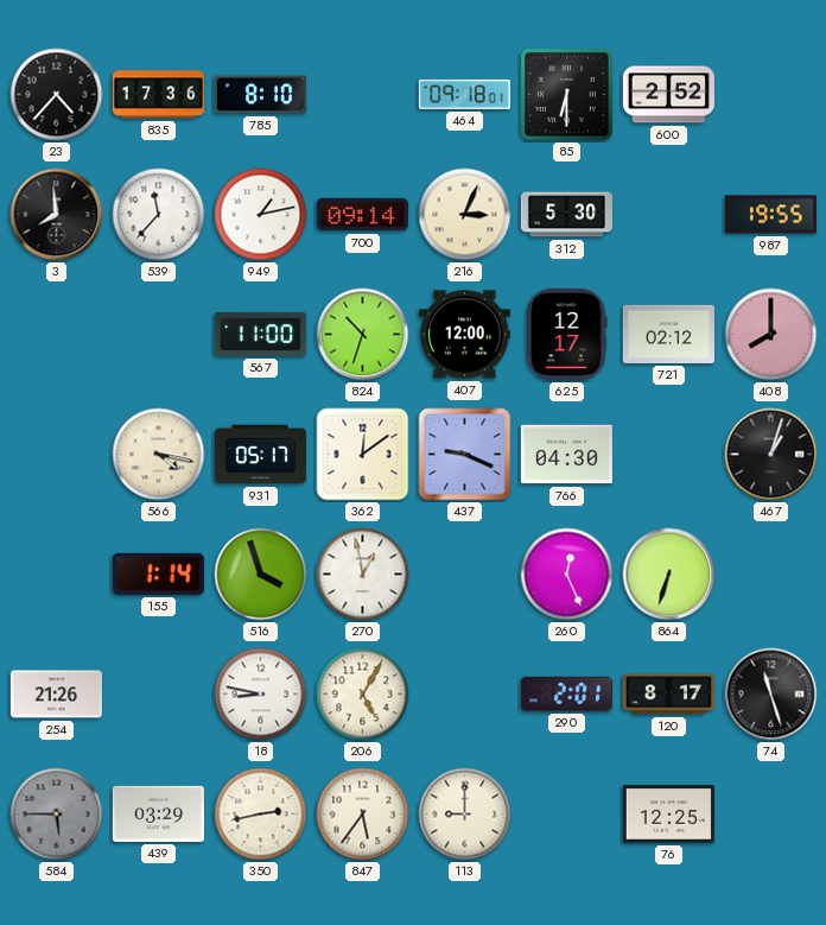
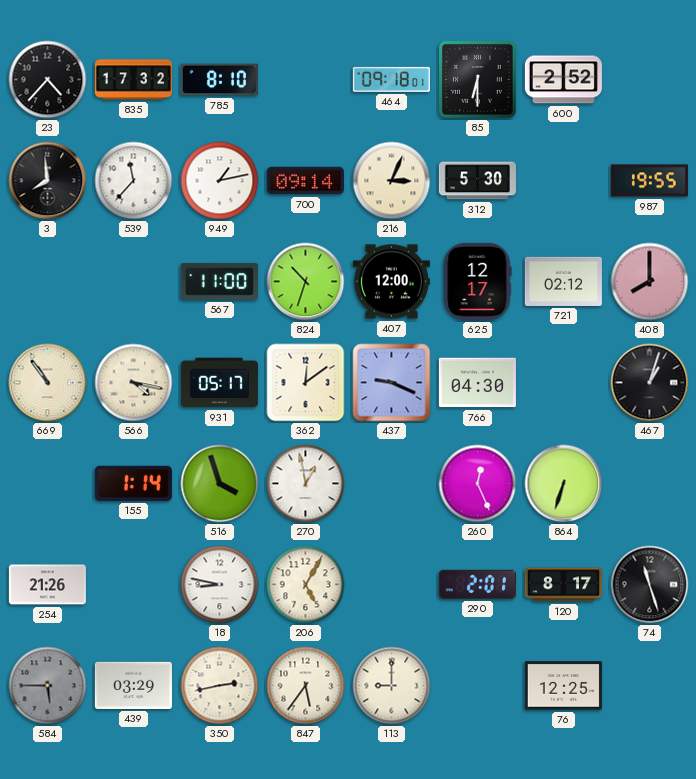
835: 17:36 -> 17:32 (133, 80)
669: none -> 10:54 (48, 383)
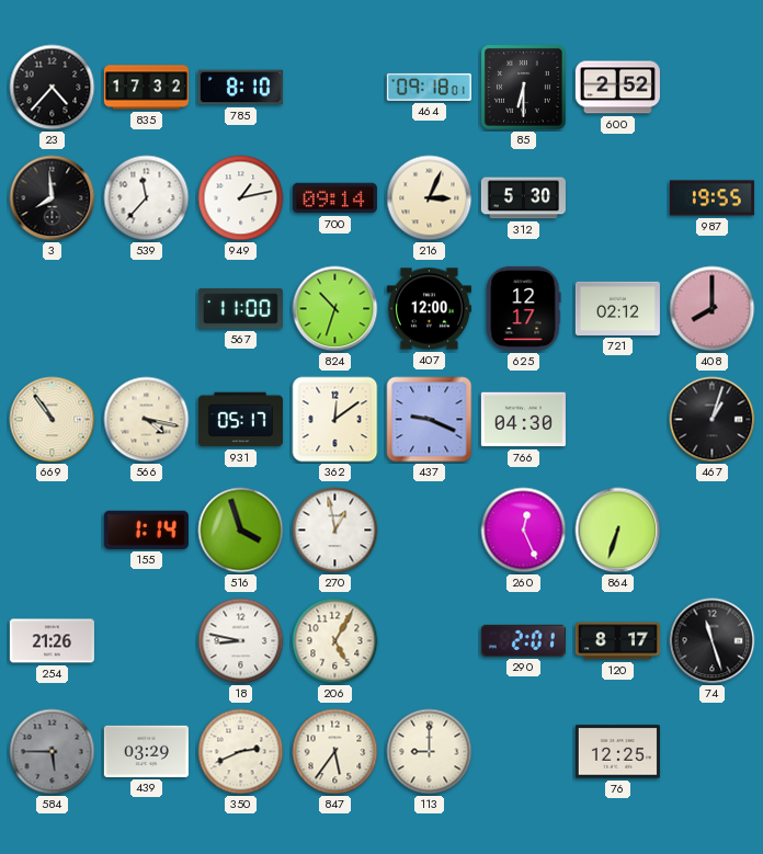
350: 2:43 -> 2:41 (241, 752)
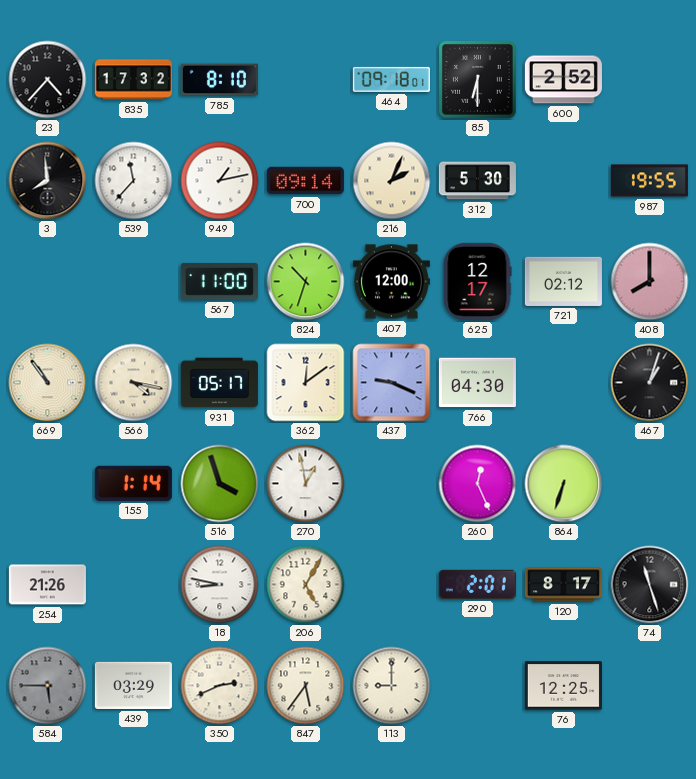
216: 3:04 -> 2:04 (392, 181)
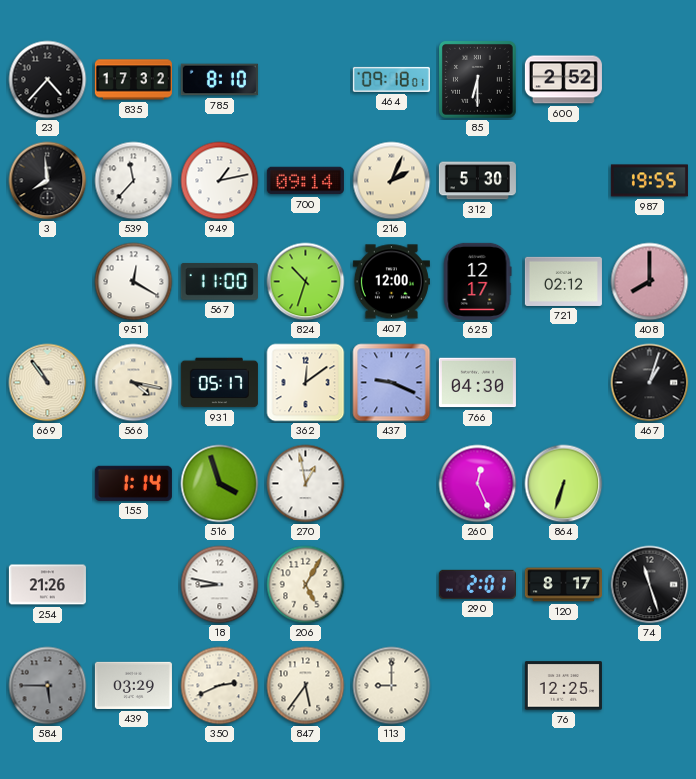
951: none -> 12:20 (134, 282)
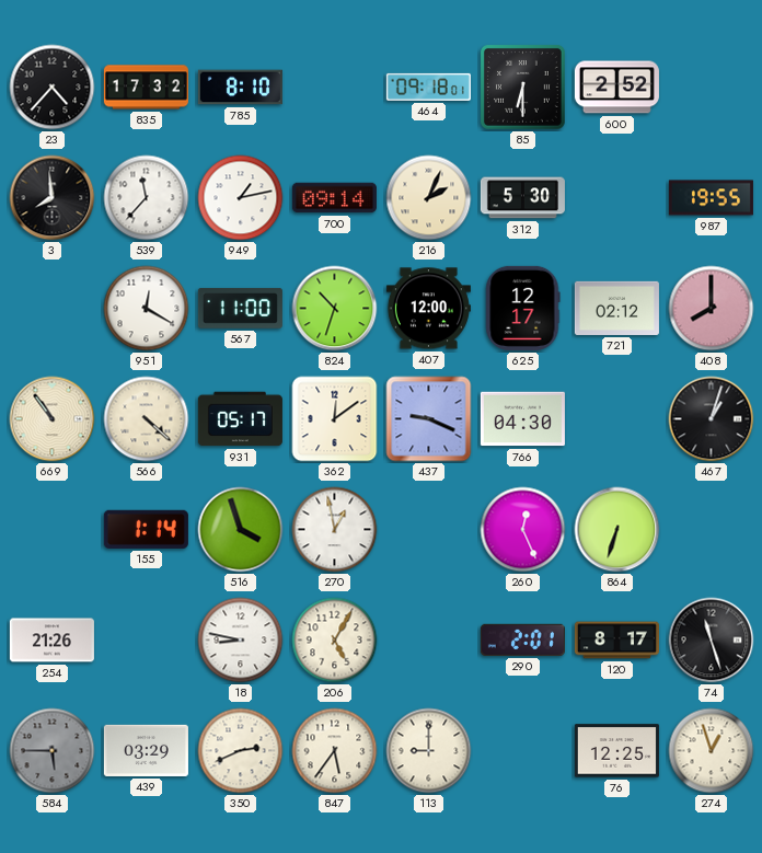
566: 4:17 -> 4:22 (147, 419)
274: none -> 12:57 (712, 751)
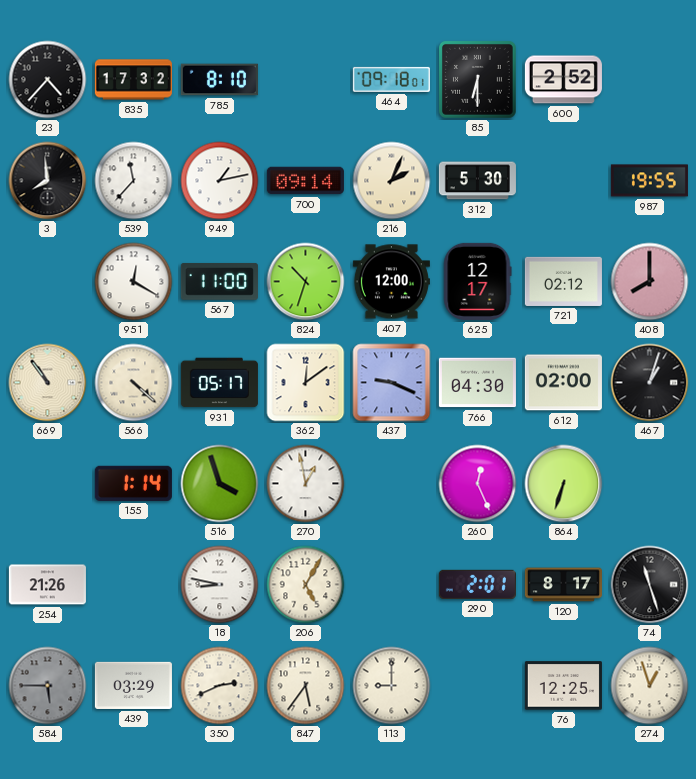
612: none -> 02:00 (563, 383)
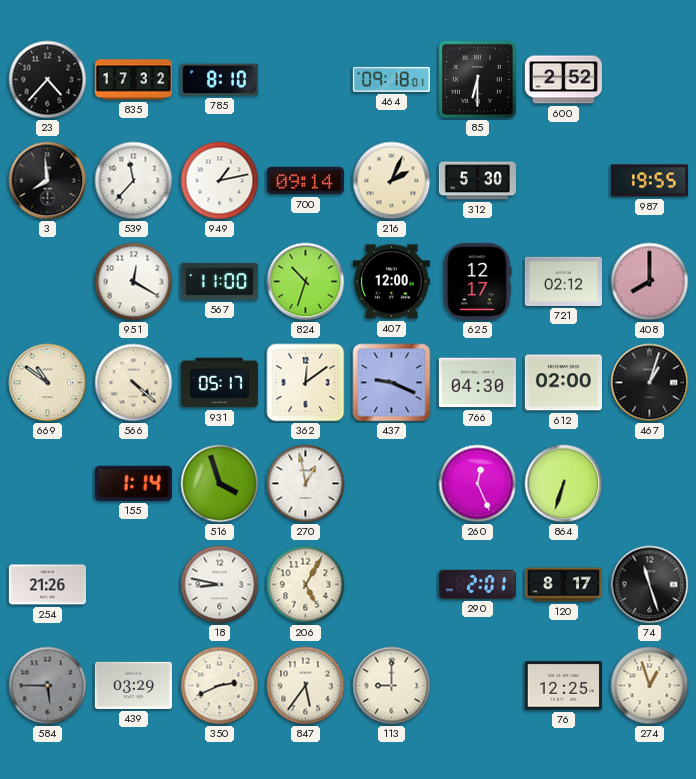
669: 10:54 -> 10:51 (48, 383)
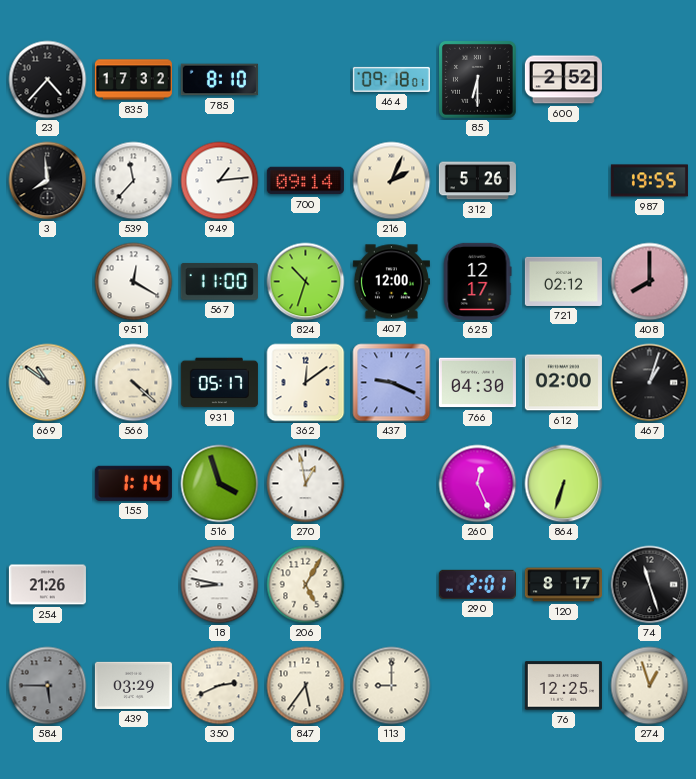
949: 1:13 -> 1:14 (220, 181)
312: 5:30 -> 5:26 (477, 181)
